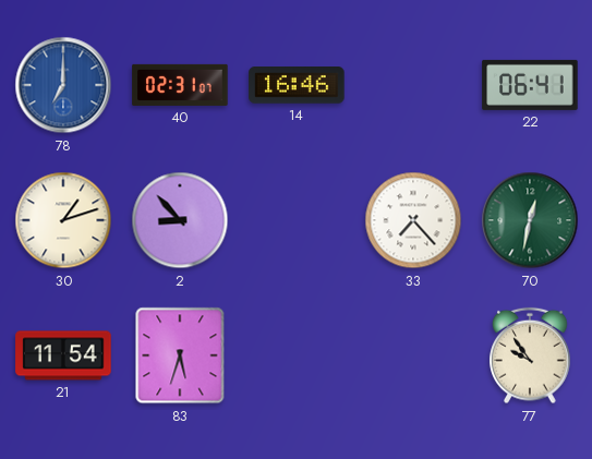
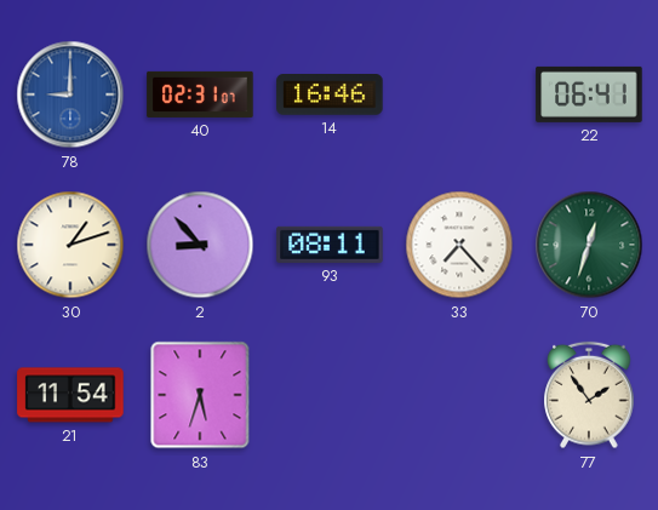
78: 7:00 -> 9:00 (70, 94)
93: none -> 08:11 (330, 245)
70: 12:32 -> 12:33 (589, 245)
77: 9:54 -> 1:54 (589, 395)
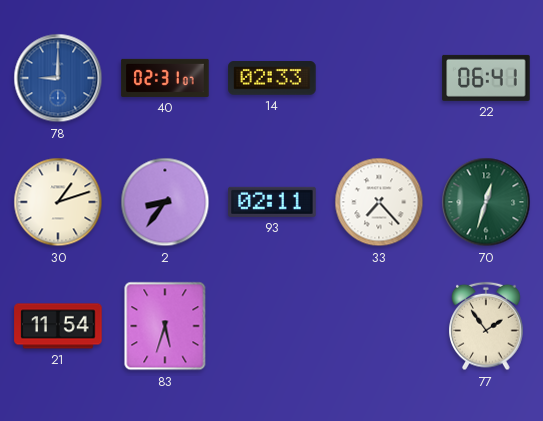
14: 16:46 -> 02:33 (272, 79)
2: 8:53 -> 8:36 (165, 202)
93: 08:11 -> 02:11 (272, 202)
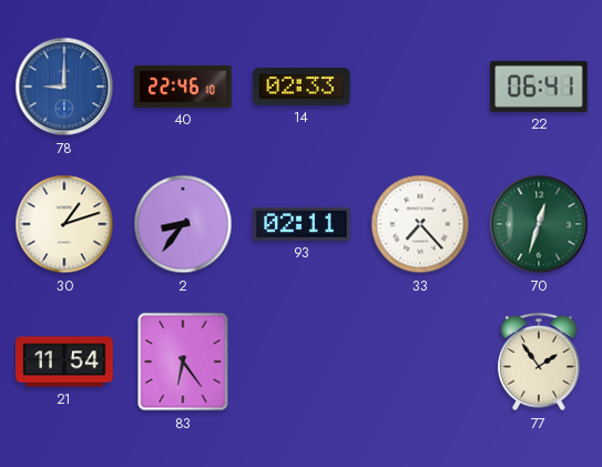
40: 02:31 -> 22:46 (183, 87)
83: 5:33 -> 6:24 (183, 362)
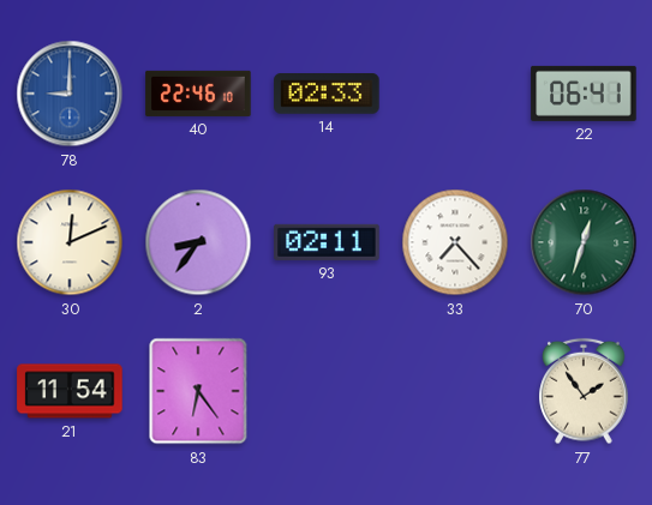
30: 1:12 -> 12:11 (70, 242)
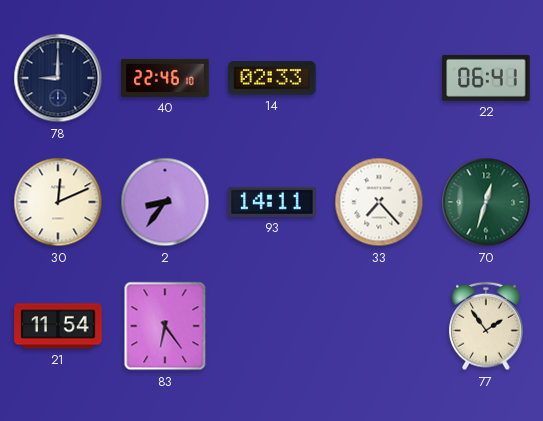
78 dial: blue -> navy (58, 78)
93: 02:11 -> 14:11 (272, 202)
